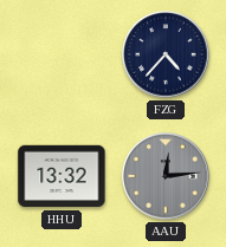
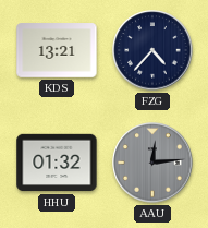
KDS: none -> 13:21 (57, 50)
HHU: 13:32 -> 01:32 (57, 163)
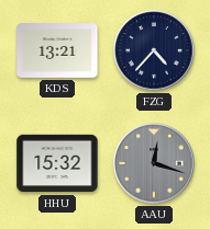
HHU: 01:32 -> 15:32 (57, 163)
AAU: 12:14 -> 12:18 (154, 163)
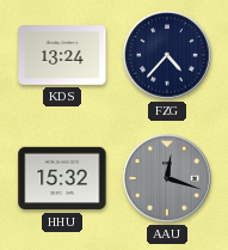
KDS: 13:21 -> 13:24 (62, 55)
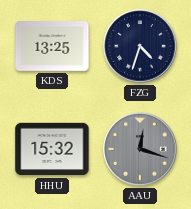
KDS: 13:24 -> 13:25 (52, 46)
FZG: 4:37 -> 4:33 (140, 46)
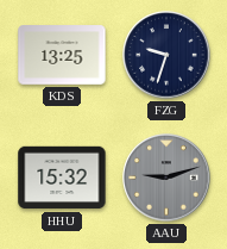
FZG: 4:33 -> 9:33 (166, 55)
AAU: 12:18 -> 9:12 (166, 178)
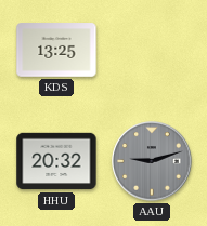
FZG: 9:33 -> none (166, 55)
HHU: 15:32 -> 20:32 (56, 161)
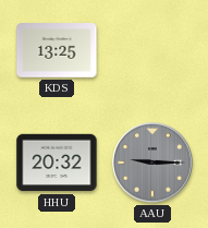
AAU: 9:12 -> 9:15 (152, 163)
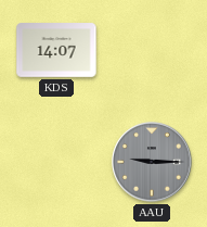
KDS: 13:25 -> 14:07 (56, 50)
HHU: 20:32 -> none (57, 163)
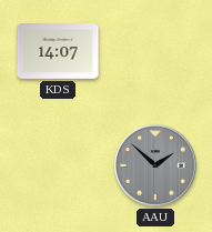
AAU: 9:15 -> 1:52 (155, 165)
